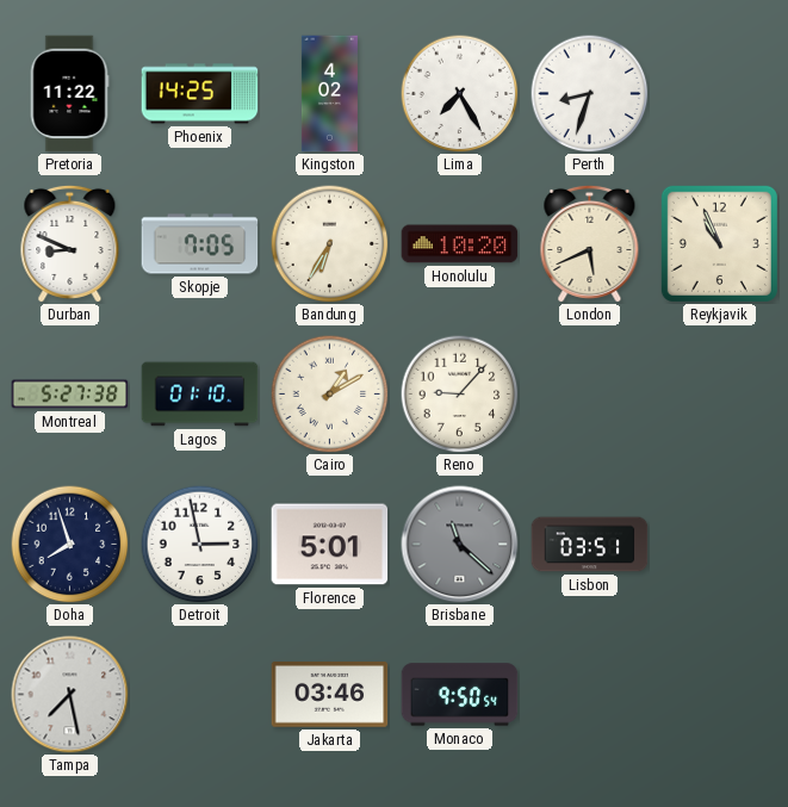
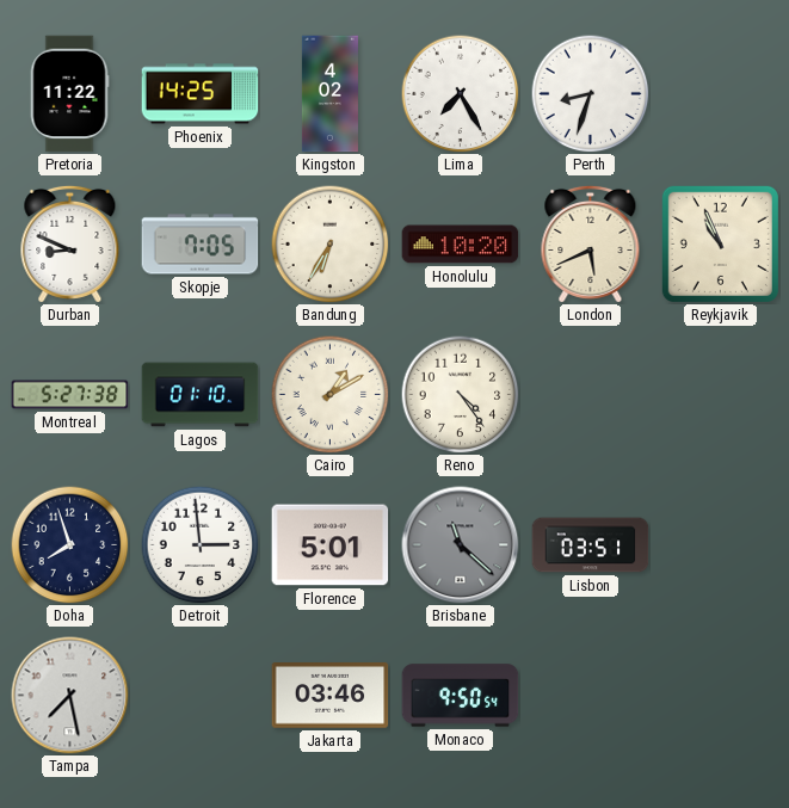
Reno: 9:07 -> 4:24 (461, 395)
Detroit: 2:58 -> 2:59 (201, 545)
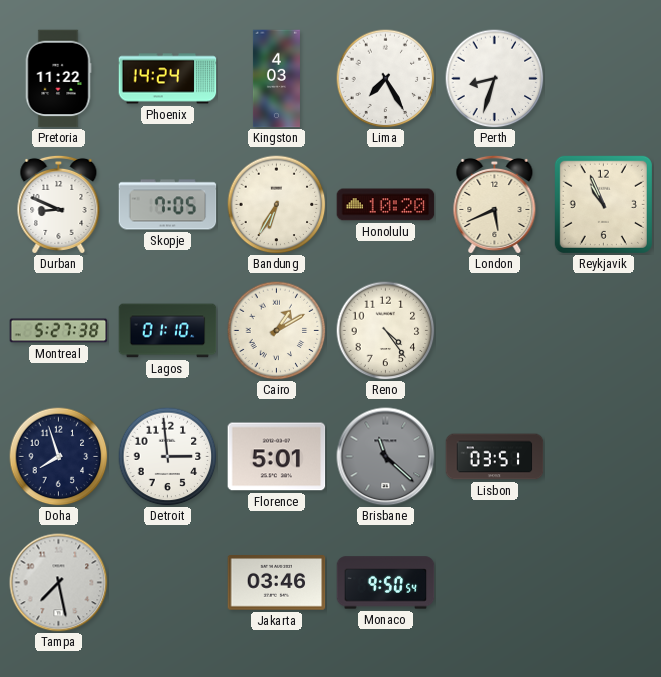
Phoenix: 14:25 -> 14:24 (168, 79)
Kingston: 4:02 -> 4:03 (276, 79)
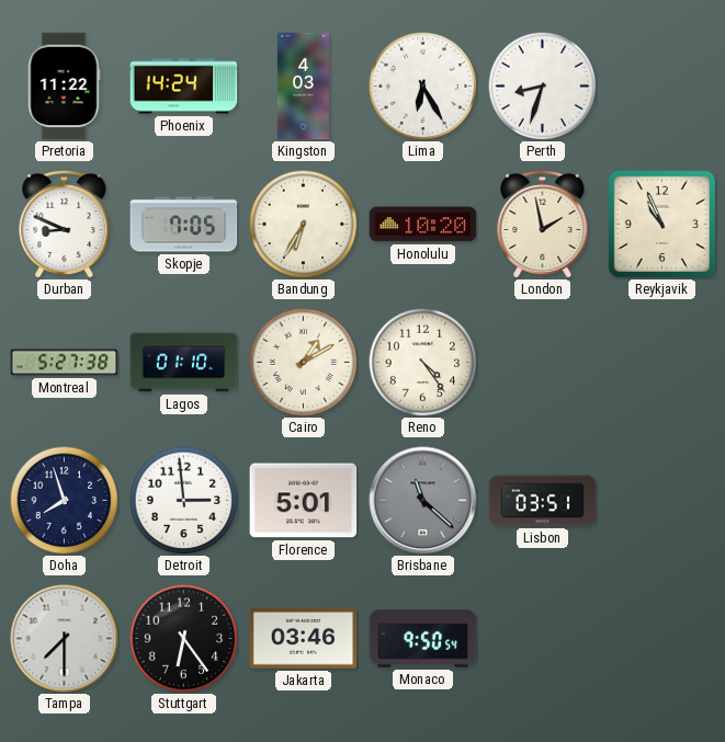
Lima: 7:25 -> 6:25 (423, 87)
London: 5:41 -> 1:58 (543, 224)
Tampa: 7:28 -> 7:30 (65, 639)
Stuttgart: none -> 6:24 (184, 639)
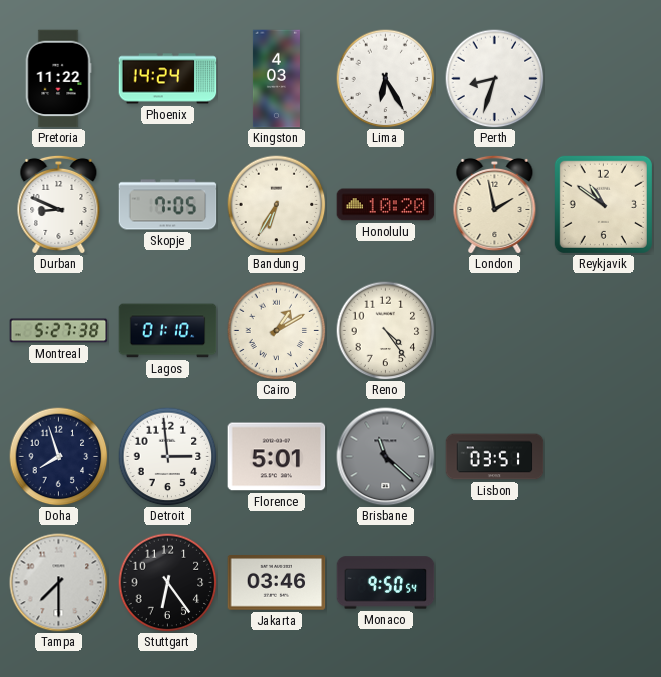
Reykjavik: 10:56 -> 10:51 (603, 204)
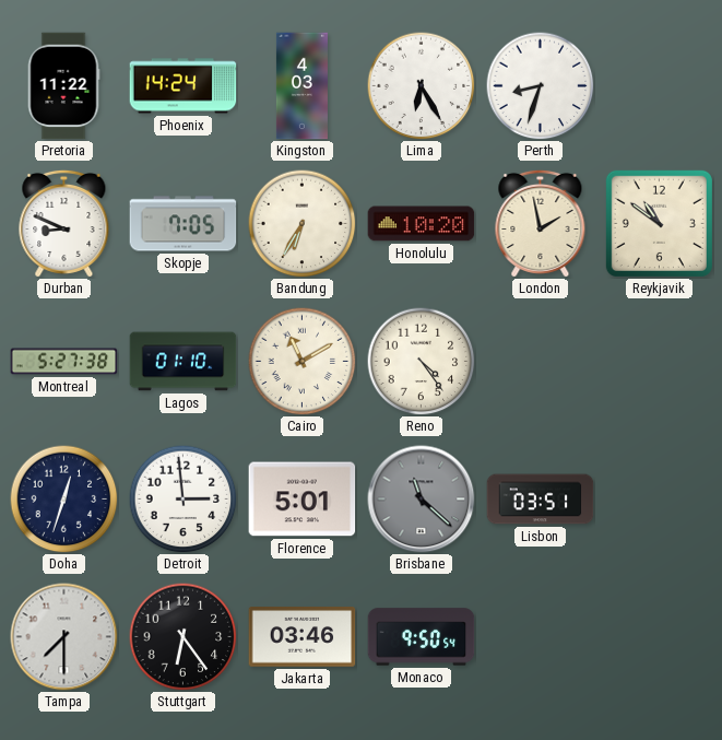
Cairo: 1:10 -> 11:10 (303, 362)
Doha: 7:57 -> 12:33 (64, 500)
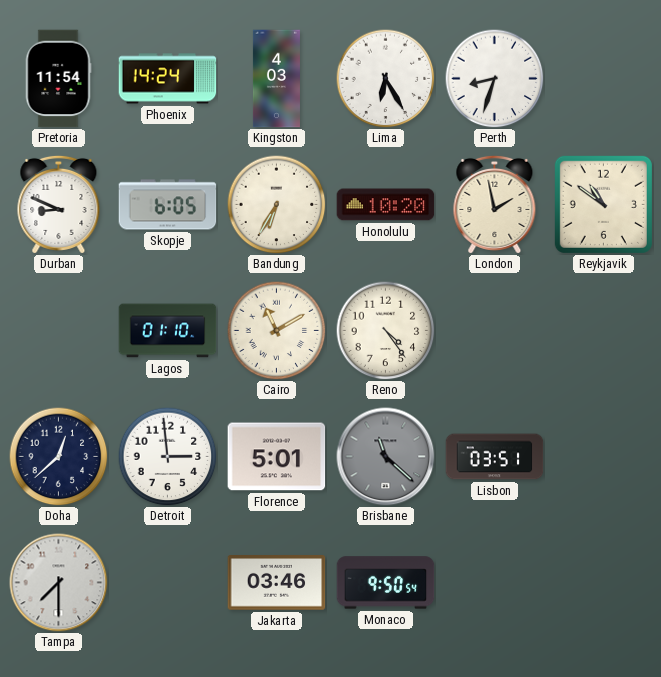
Pretoria: 11:22 -> 11:54 (58, 79)
Skopje: 7:05 -> 6:05 (168, 205)
Montreal: 5:27 -> none (64, 362)
Doha: 12:33 -> 12:38 (59, 457)
Stuttgart: 6:24 -> none (184, 637)
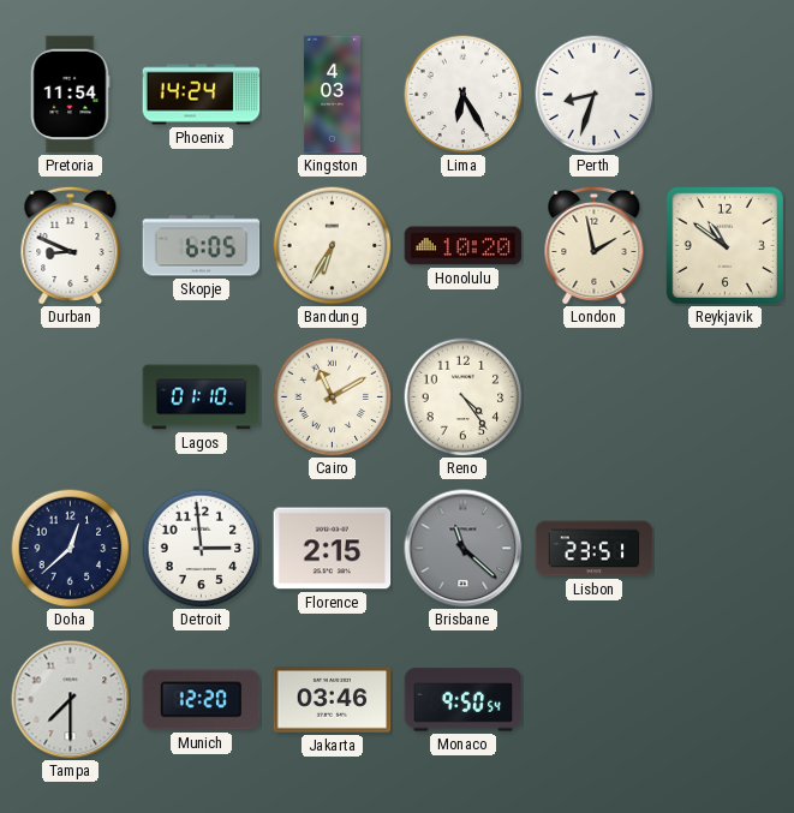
Florence: 5:01 -> 2:15 (333, 549)
Lisbon: 03:51 -> 23:51 (595, 549)
Munich: none -> 12:20 (202, 700)
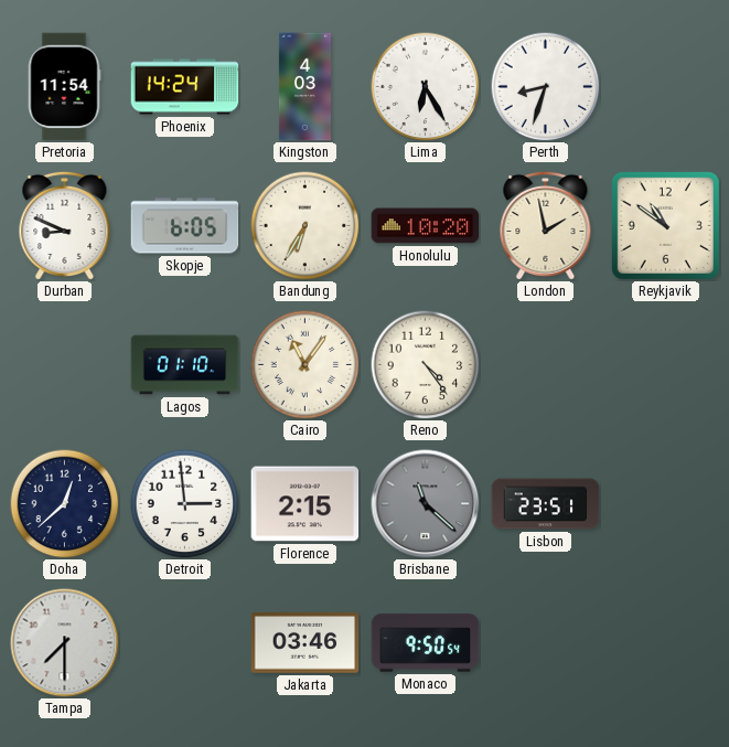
Cairo: 11:10 -> 11:06 (305, 365)
Munich: 12:20 -> none (202, 700)
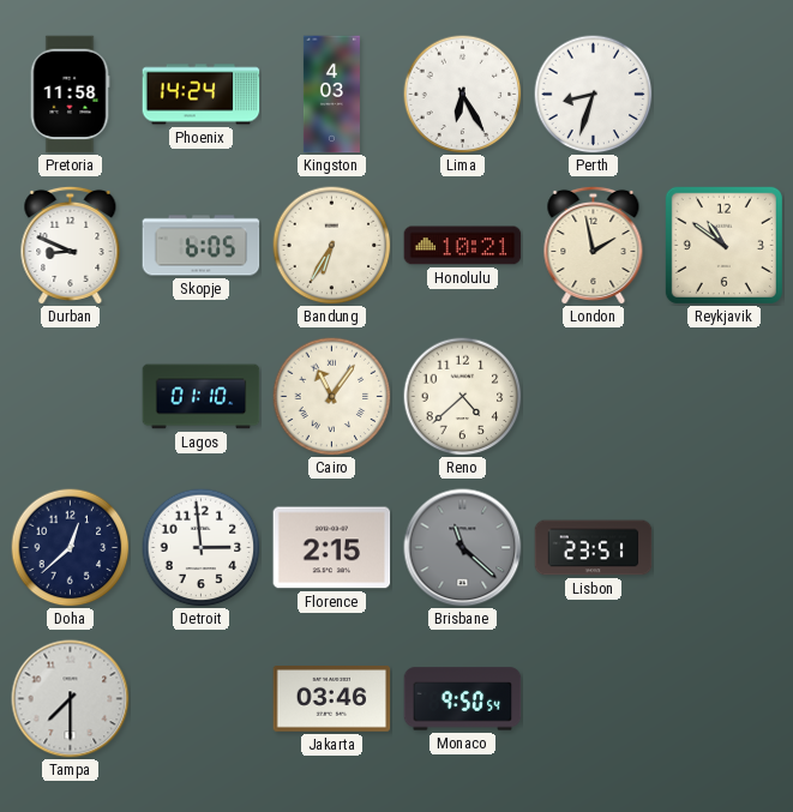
Pretoria: 11:54 -> 11:58 (70, 95)
Honolulu: 10:20 -> 10:21 (463, 246)
Reno: 4:24 -> 4:38 (463, 397)
